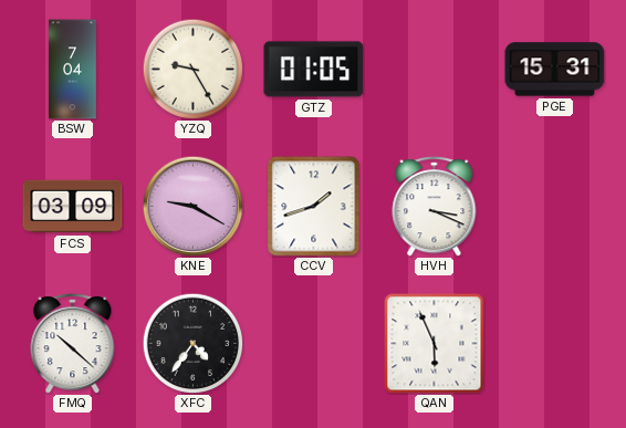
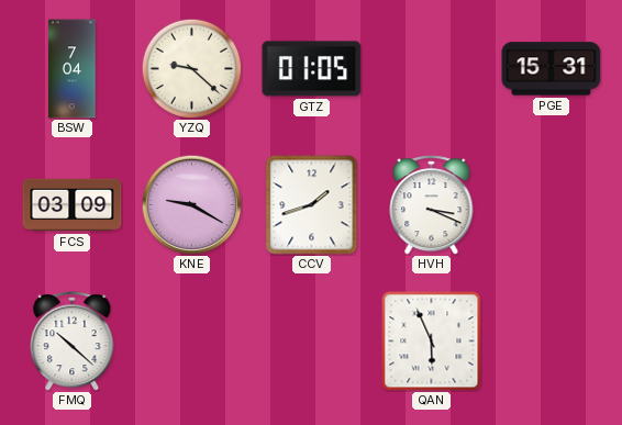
YZQ: 9:25 -> 9:22 (191, 68)
XFC: 4:36 -> none (192, 343)
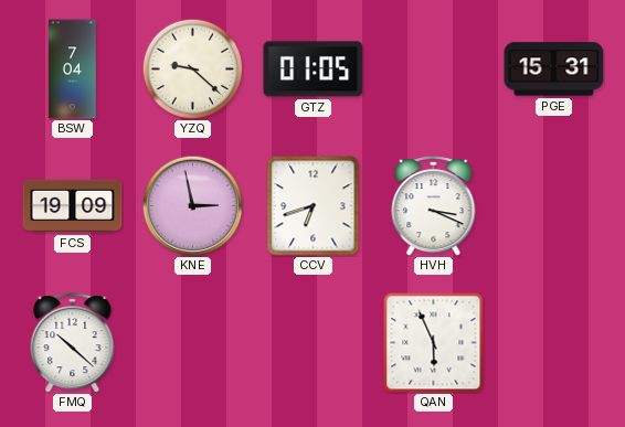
FCS: 03:09 -> 19:09 (73, 206)
KNE: 9:20 -> 2:58 (192, 205)
CCV: 1:42 -> 6:42 (314, 206)
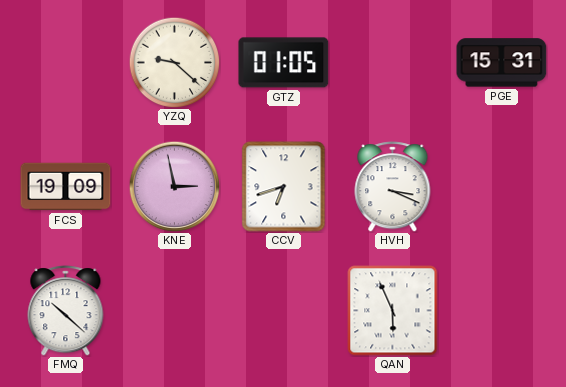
BSW: 7:04 -> none (73, 70)
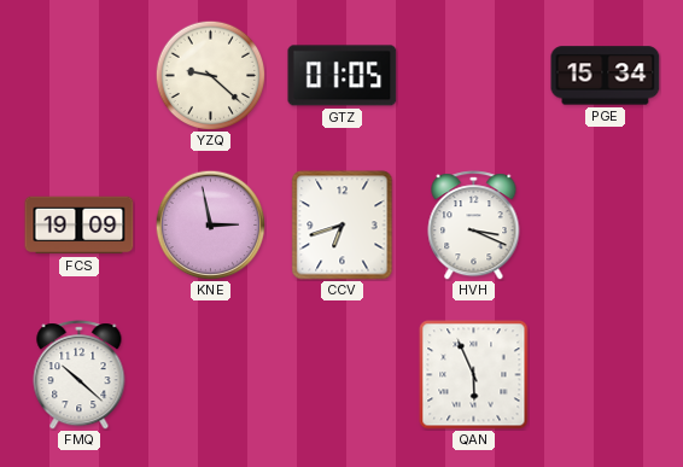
PGE: 15:31 -> 15:34 (606, 76)
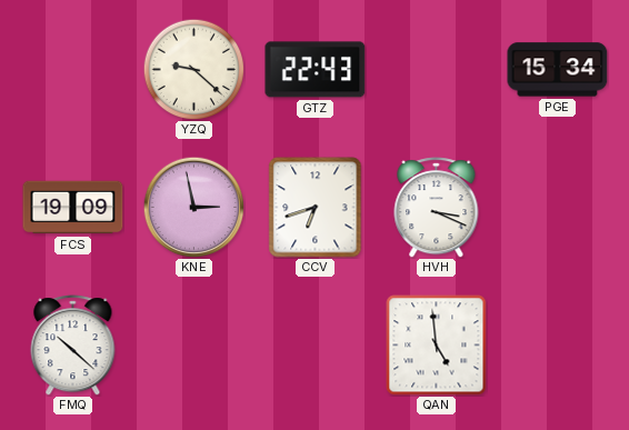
GTZ: 01:05 -> 22:43 (316, 70)
QAN: 5:56 -> 4:59 (437, 346)
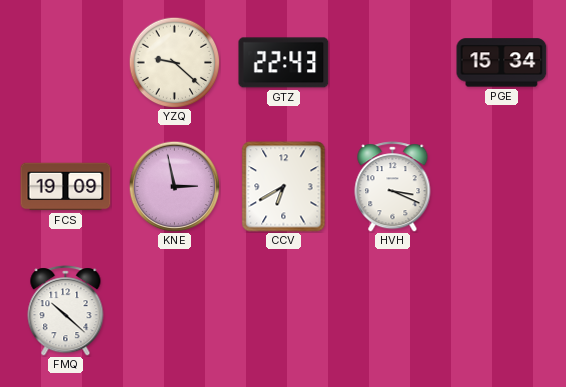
CCV: 6:42 -> 6:40 (284, 187)
QAN: 4:59 -> none (437, 346)
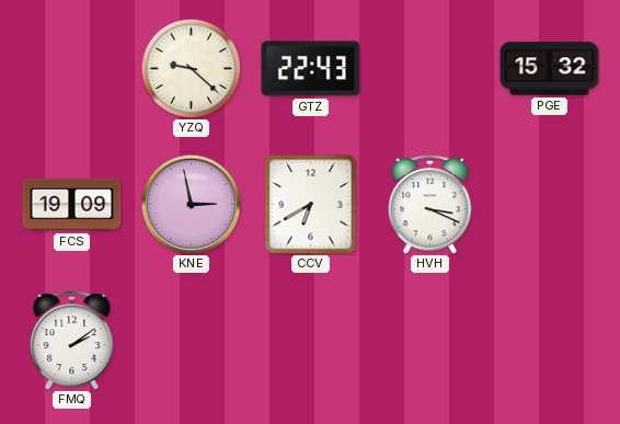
PGE: 15:34 -> 15:32 (550, 69)
FMQ: 10:22 -> 2:09 (72, 341)
